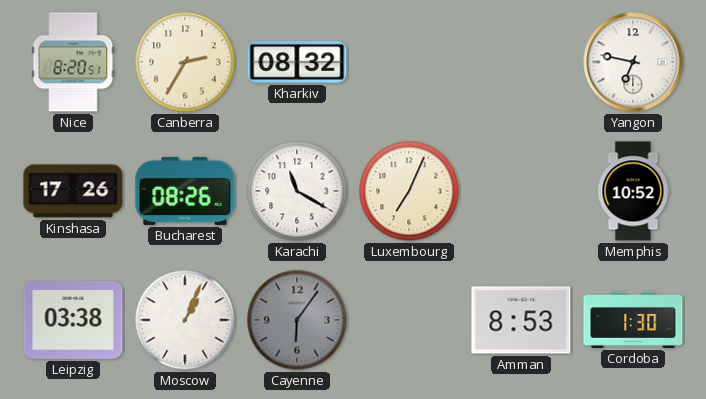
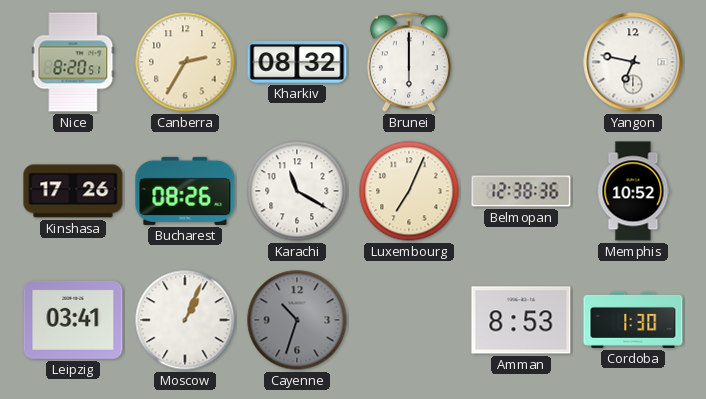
Brunei: none -> 6:00 (409, 62)
Belmopan: none -> 12:38 (521, 191)
Leipzig: 03:38 -> 03:41 (73, 320)
Cayenne: 6:06 -> 10:33 (297, 320)
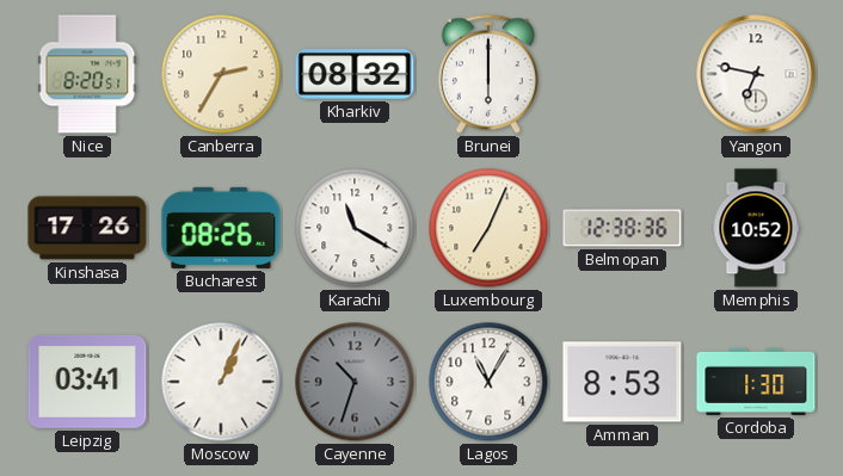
Lagos: none -> 11:05 (488, 382)
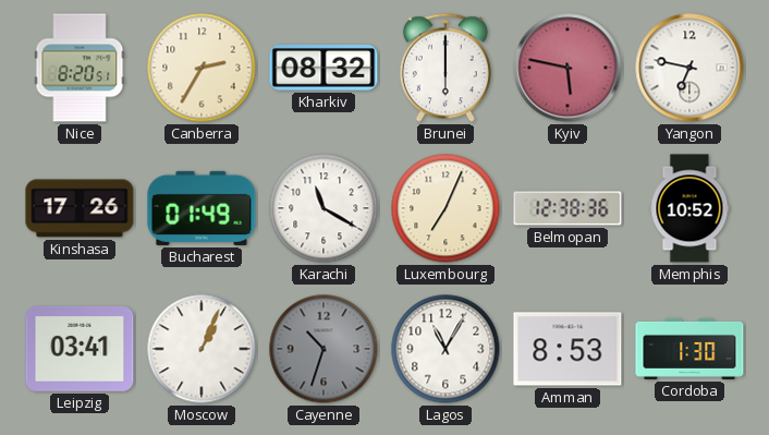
Kyiv: none -> 5:47 (567, 68)
Bucharest: 08:26 -> 01:49 (202, 208)
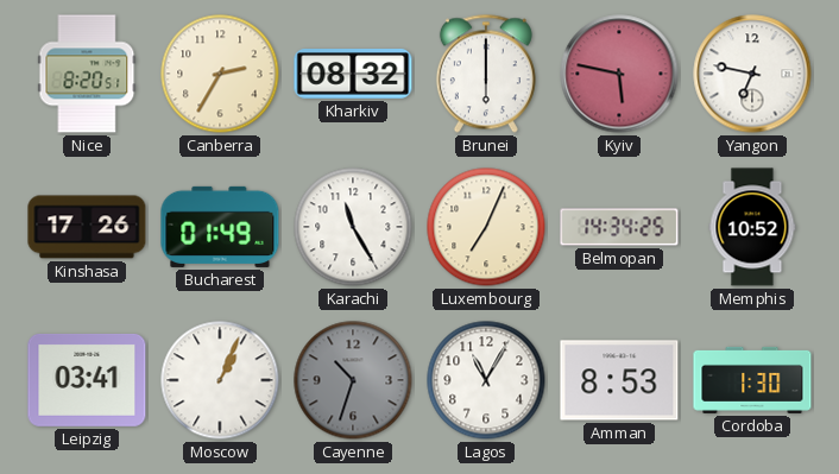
Karachi: 11:20 -> 11:25 (353, 227)
Belmopan: 12:38 -> 14:34 (619, 227)
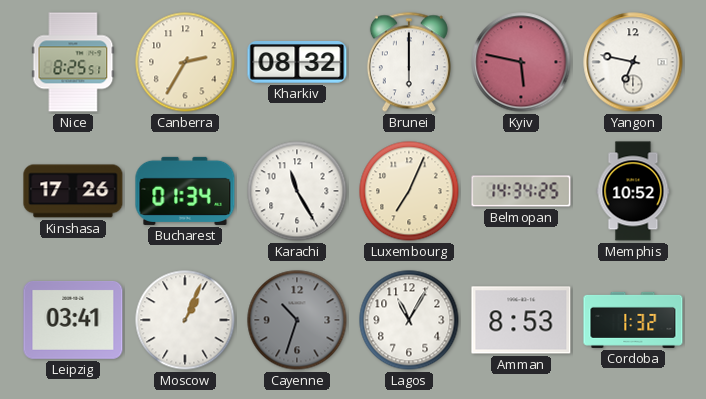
Nice: 8:20 -> 8:25 (73, 62)
Bucharest: 01:49 -> 01:34 (185, 191)
Cordoba: 1:30 -> 1:32 (633, 320)
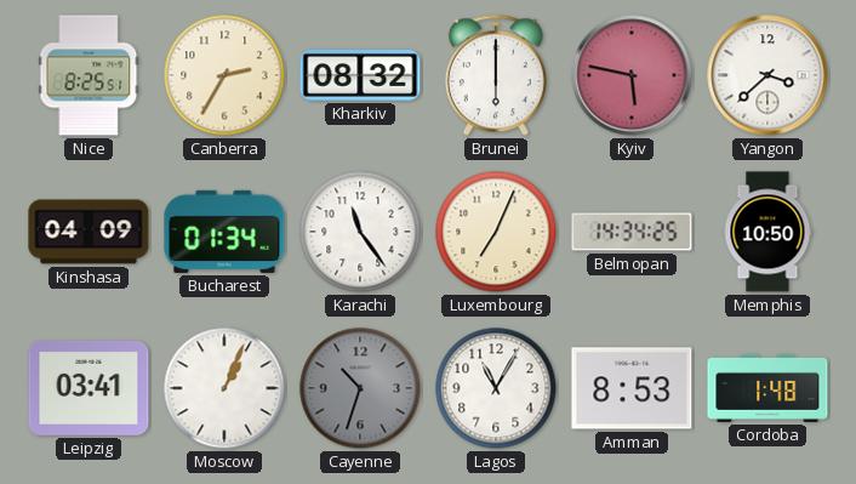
Yangon: 6:47 -> 3:38 (767, 75)
Kinshasa: 17:26 -> 04:09 (89, 232)
Karachi: 11:25 -> 11:24 (360, 232)
Memphis: 10:52 -> 10:50 (767, 232)
Cordoba: 1:32 -> 1:48 (767, 388)
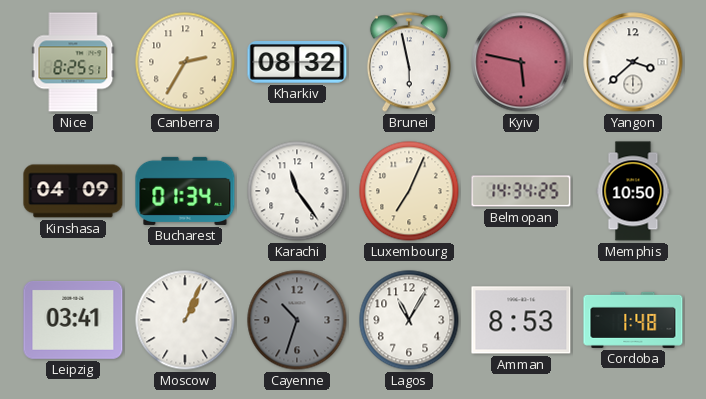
Brunei: 6:00 -> 5:58 (409, 62)
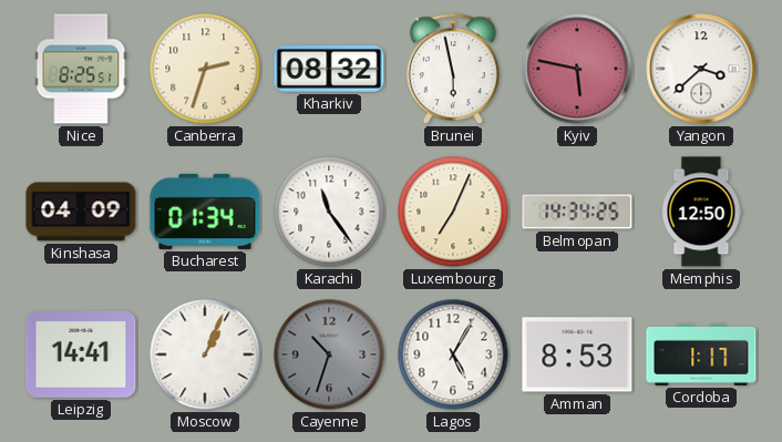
Canberra: 2:35 -> 2:33 (205, 69)
Memphis: 10:50 -> 12:50 (701, 212)
Leipzig: 03:41 -> 14:41 (81, 354)
Lagos: 11:05 -> 5:05 (453, 354)
Cordoba: 1:48 -> 1:17 (701, 354)
